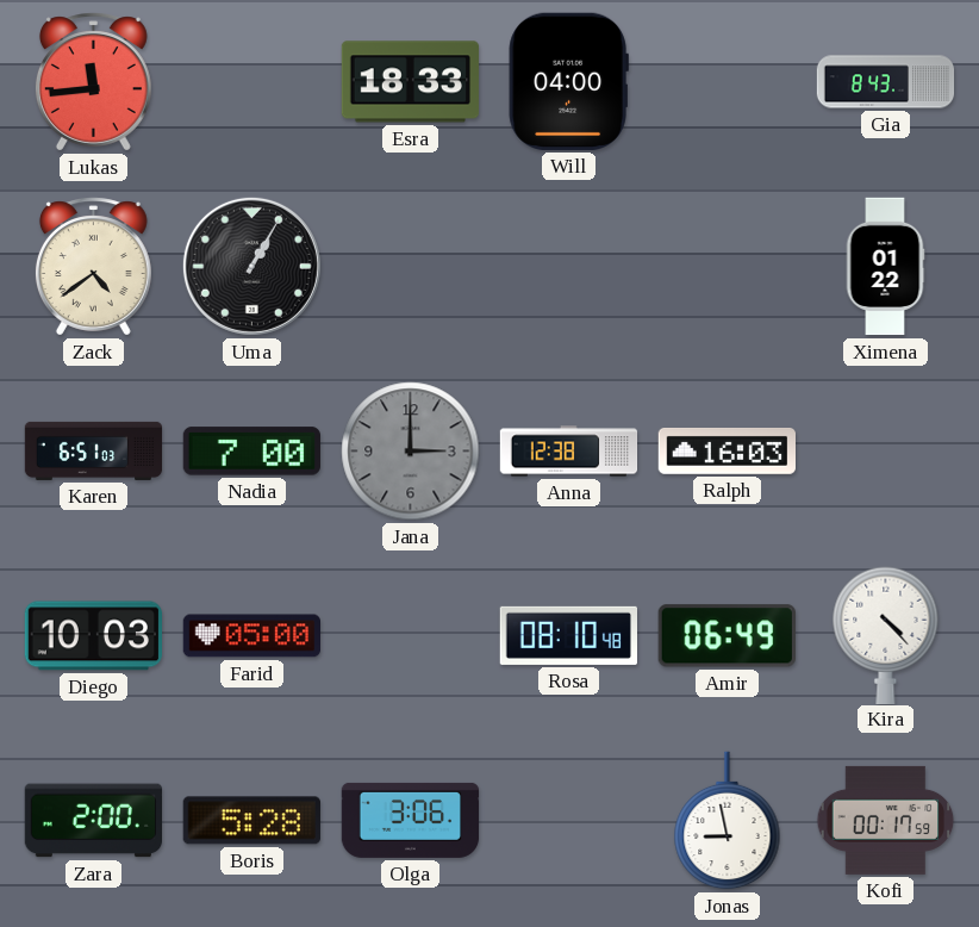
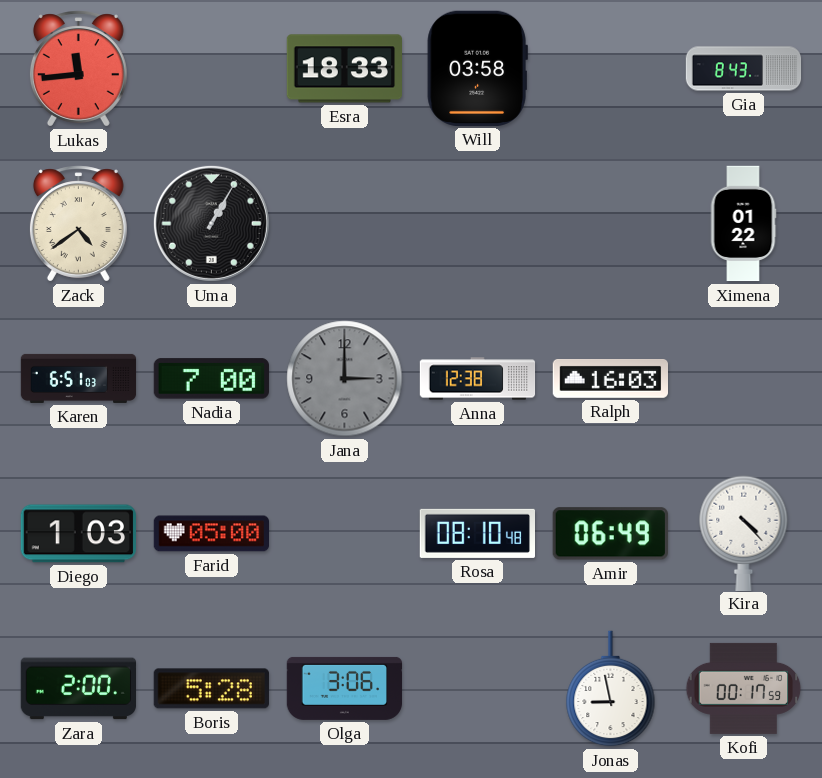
Will: 04:00 -> 03:58 (477, 68)
Diego: 10:03 -> 1:03 (78, 534)
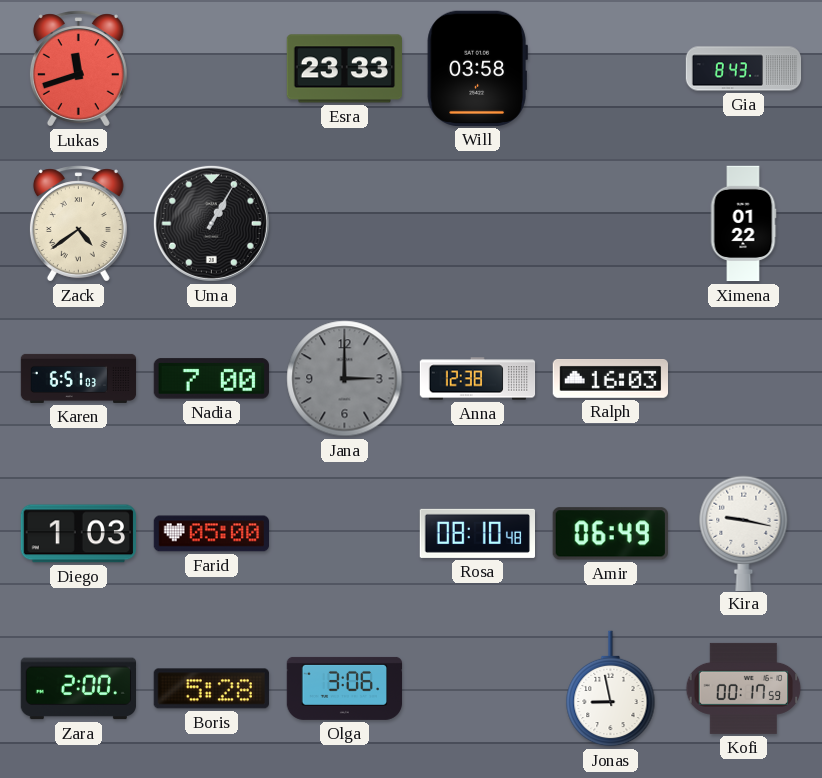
Lukas: 11:44 -> 11:42 (78, 69)
Esra: 18:33 -> 23:33 (344, 69)
Kira: 4:23 -> 9:17 (744, 533)
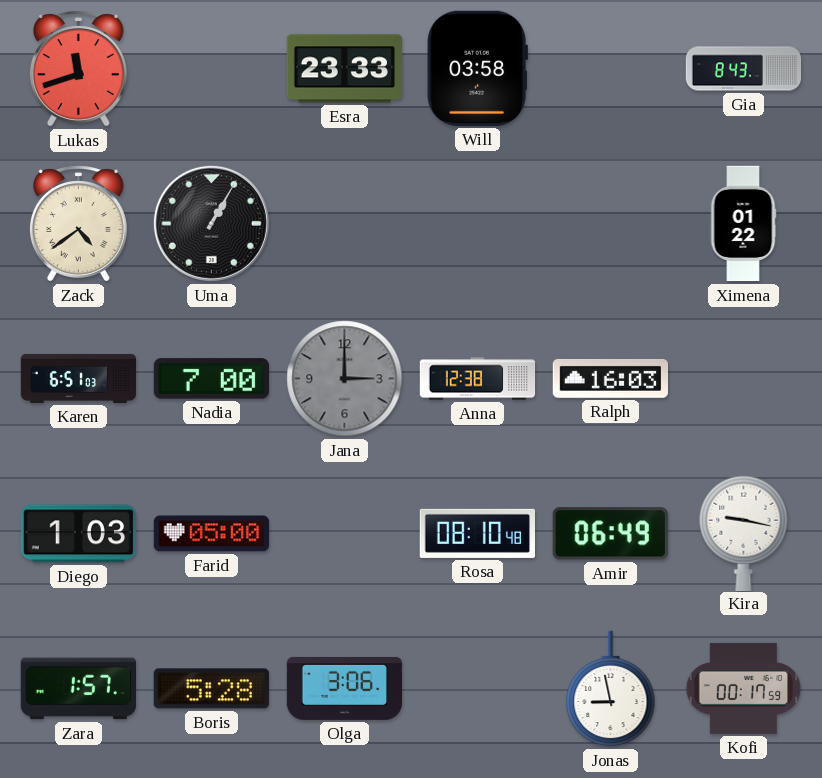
Zara: 2:00 -> 1:57 (78, 689)
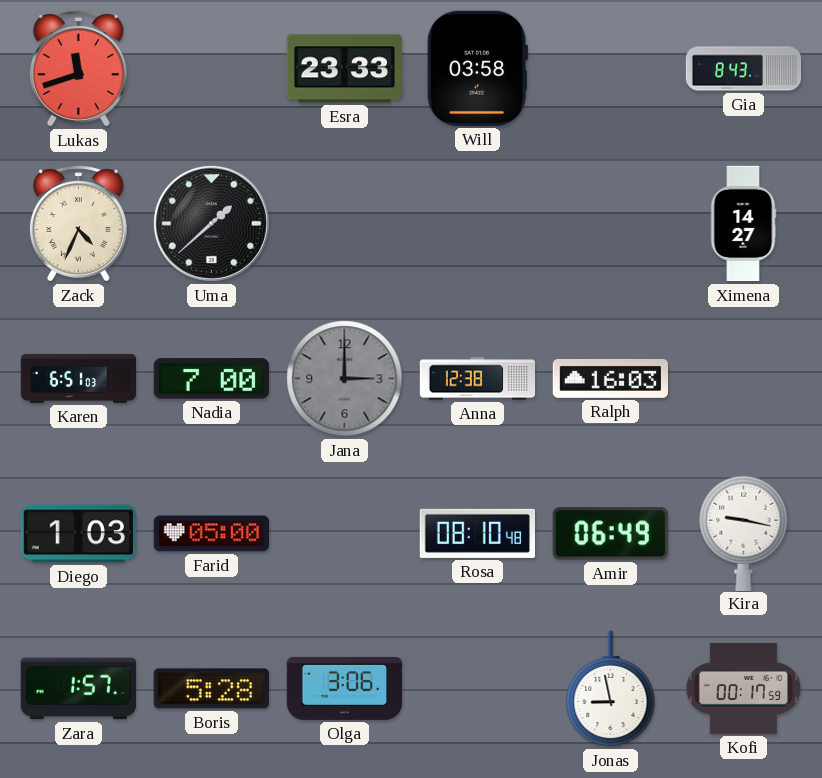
Zack: 4:39 -> 4:34 (78, 224)
Uma: 1:05 -> 1:38 (211, 223)
Ximena: 01:22 -> 14:27 (743, 224)
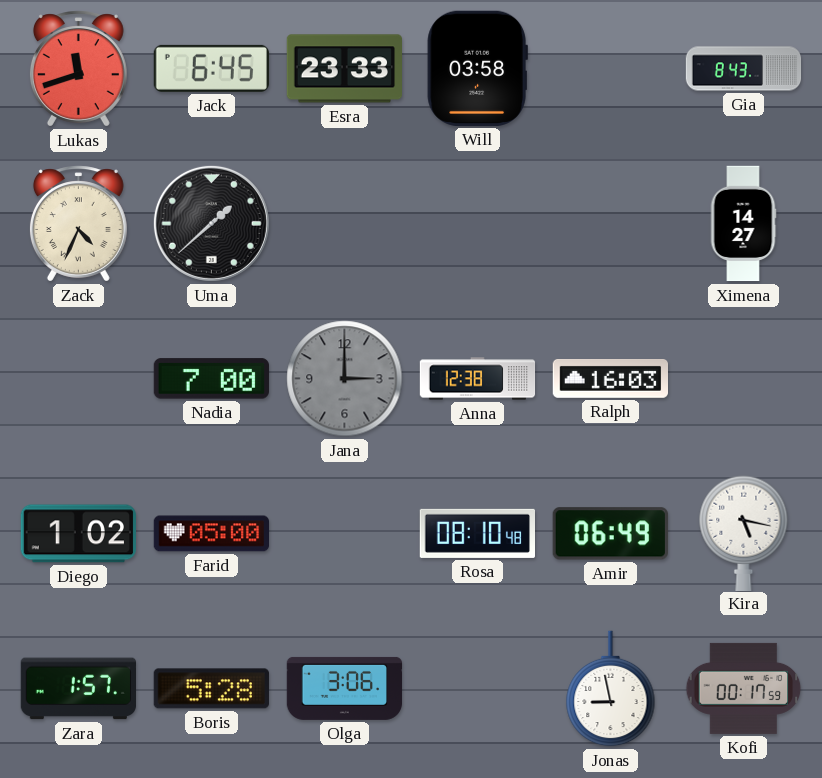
Jack: none -> 6:45 (211, 68)
Karen: 6:51 -> none (79, 378)
Diego: 1:03 -> 1:02 (78, 534)
Kira: 9:17 -> 5:17 (744, 533)
